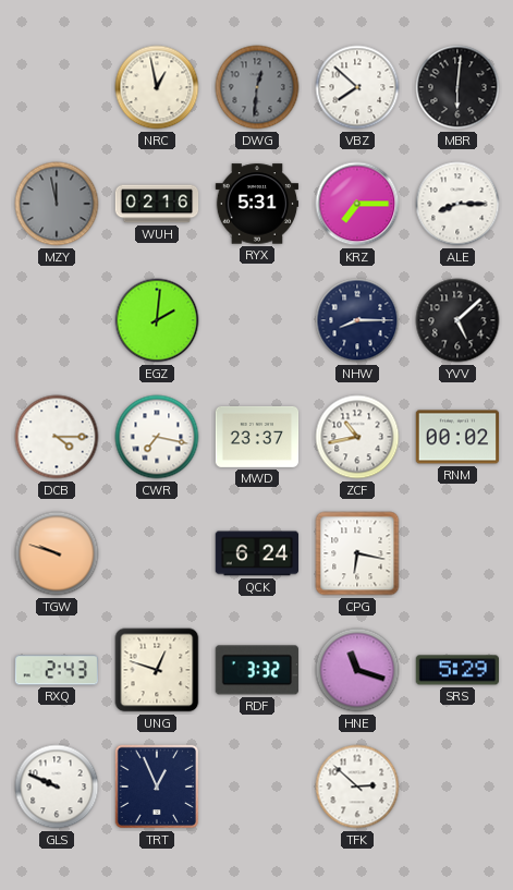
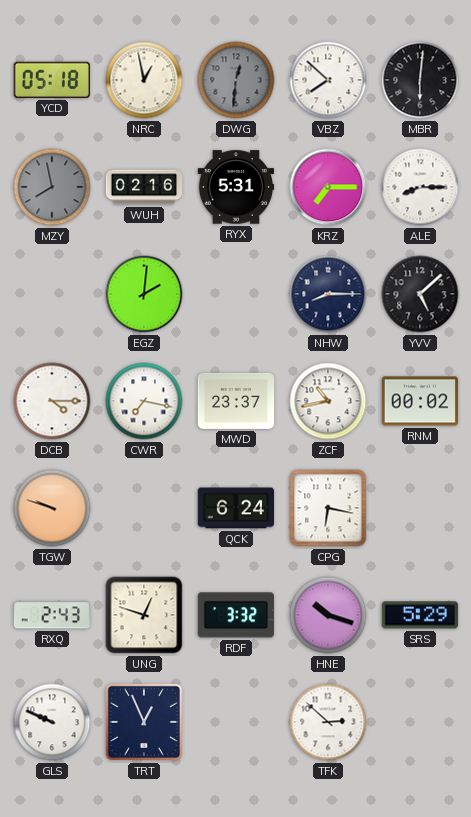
YCD: none -> 05:18 (52, 80)
MZY: 11:58 -> 7:58 (52, 187)
HNE: 11:18 -> 10:18 (328, 615)
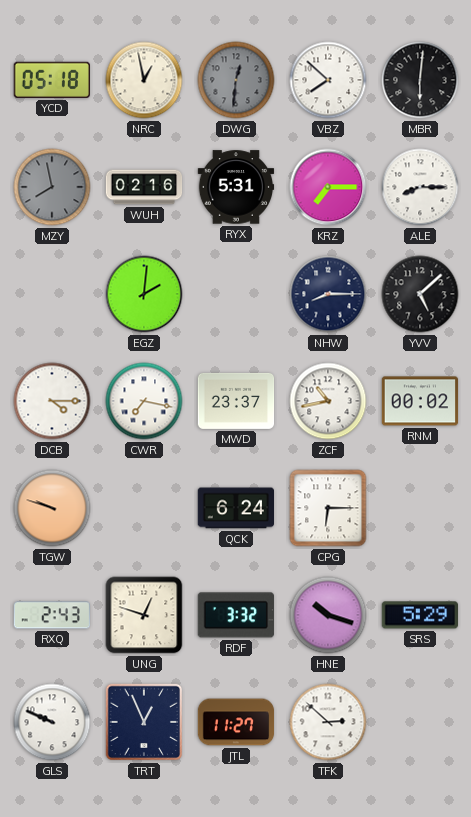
CPG: 6:17 -> 6:15 (328, 508)
JTL: none -> 11:27 (236, 722)
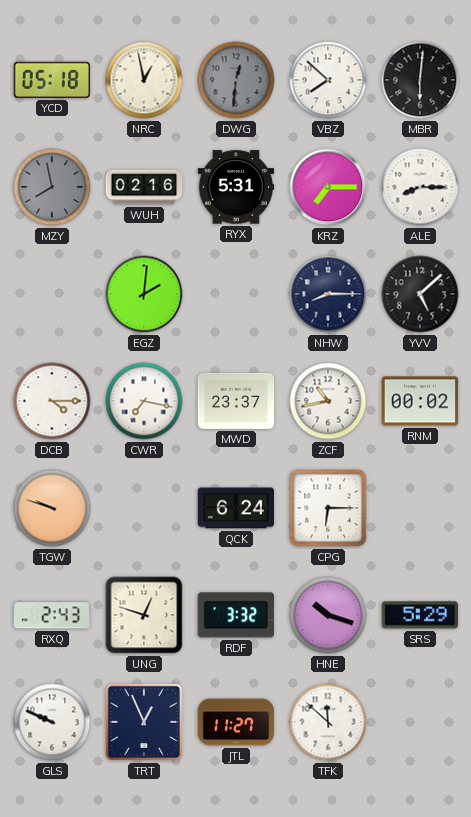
TFK: 2:52 -> 11:52 (328, 722)
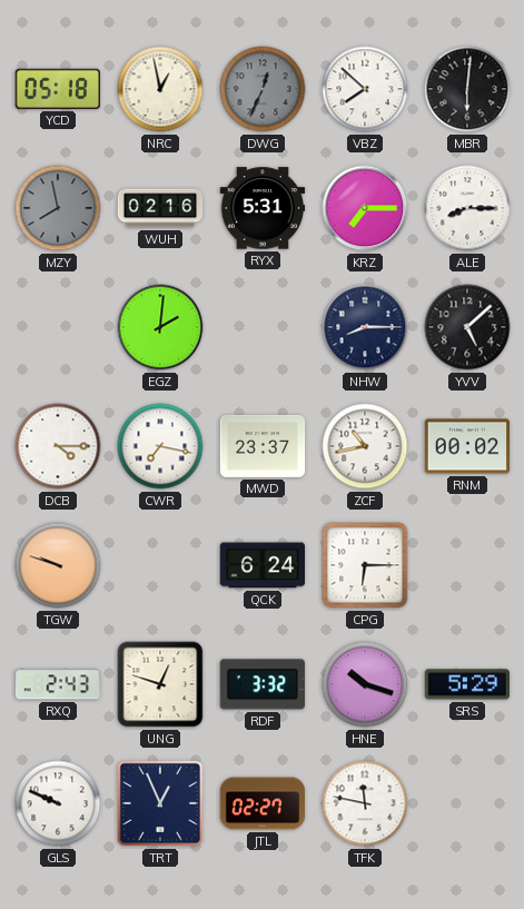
DWG: 12:31 -> 12:34 (263, 89)
JTL: 11:27 -> 02:27 (263, 803)
TFK: 11:52 -> 11:47 (365, 803)
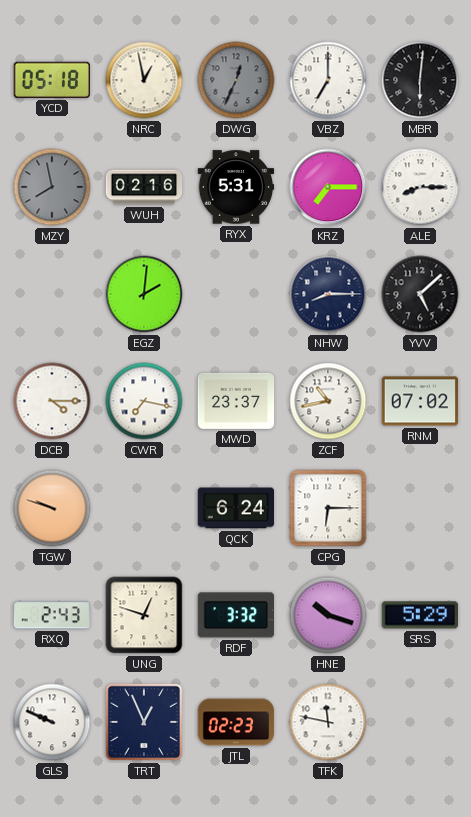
VBZ: 7:52 -> 7:00 (328, 80)
RNM: 00:02 -> 07:02 (420, 401)
JTL: 02:27 -> 02:23 (236, 722)
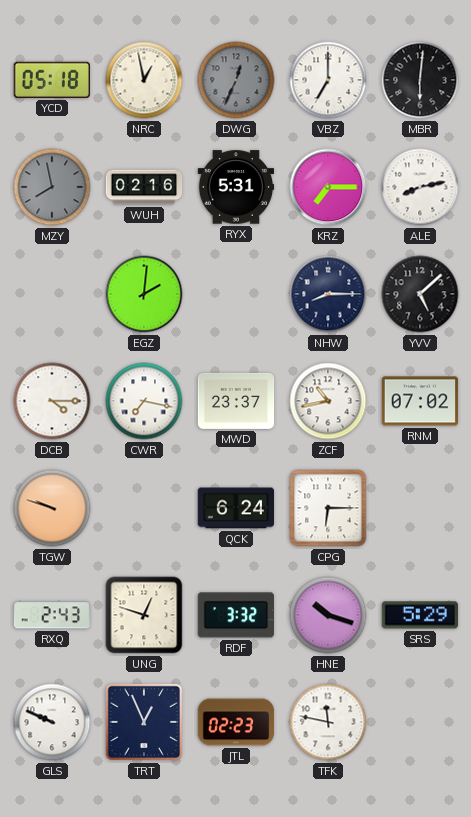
ALE: 8:15 -> 8:13 (420, 187)
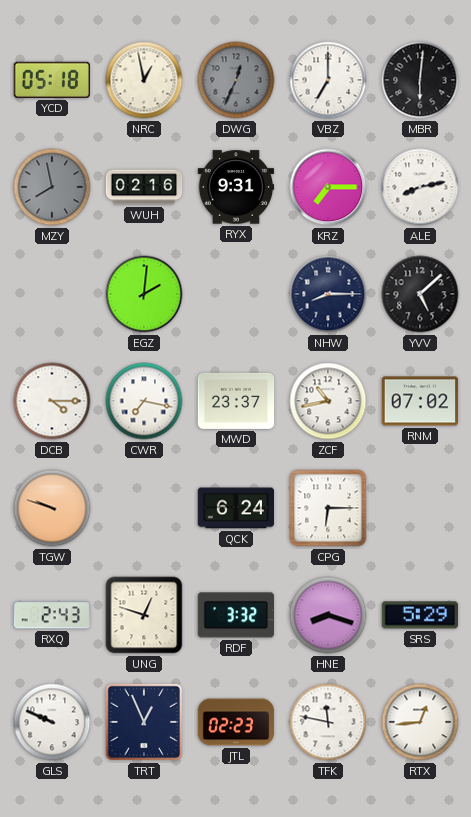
RYX: 5:31 -> 9:31 (236, 187)
HNE: 10:18 -> 8:18 (328, 615)
RTX: none -> 12:44 (420, 722)
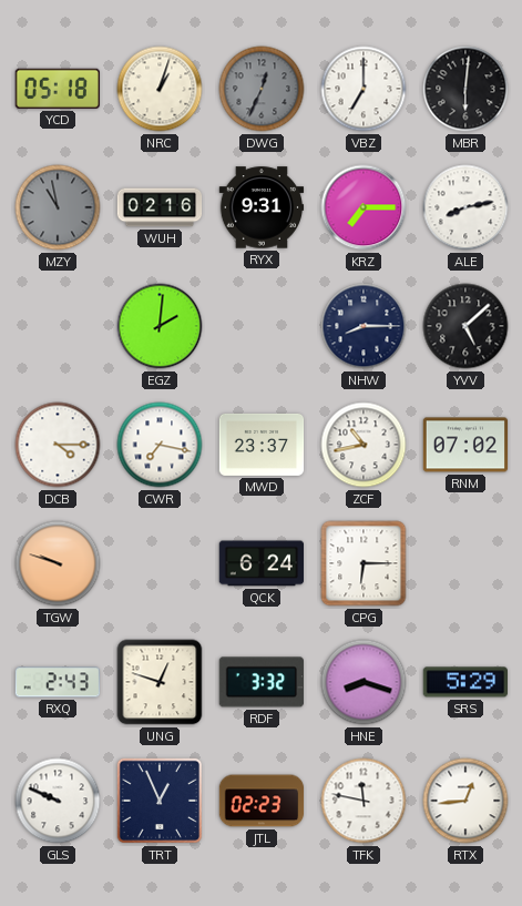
NRC: 12:58 -> 1:03 (160, 89)
MZY: 7:58 -> 10:58 (58, 207)
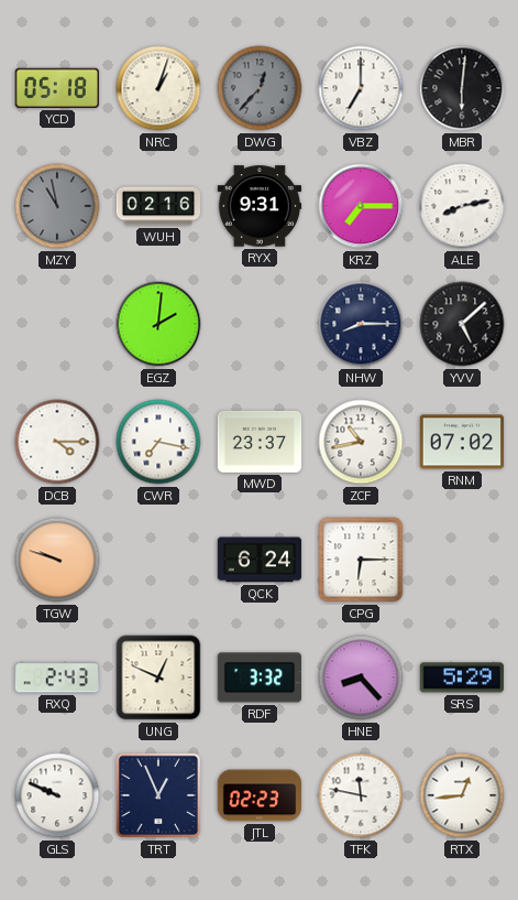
DWG: 12:34 -> 12:37 (260, 88)
UNG: 12:48 -> 12:49 (158, 677)
HNE: 8:18 -> 8:23 (361, 677)
